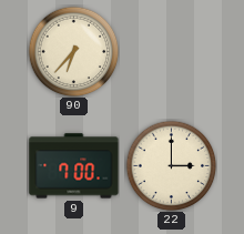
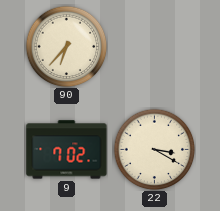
9: 7:00 -> 7:02 (67, 150)
22: 3:00 -> 3:20 (154, 149)
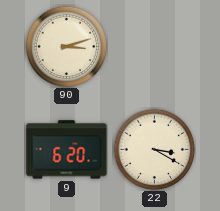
90: 6:37 -> 3:12 (66, 46)
9: 7:02 -> 6:20 (67, 150)
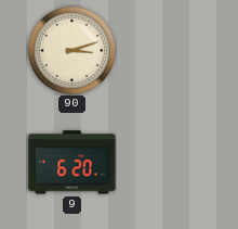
22: 3:20 -> none (154, 149)
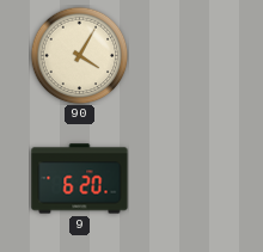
90: 3:12 -> 4:05 (79, 55)
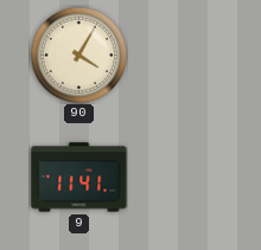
9: 6:20 -> 11:41 (79, 178)
